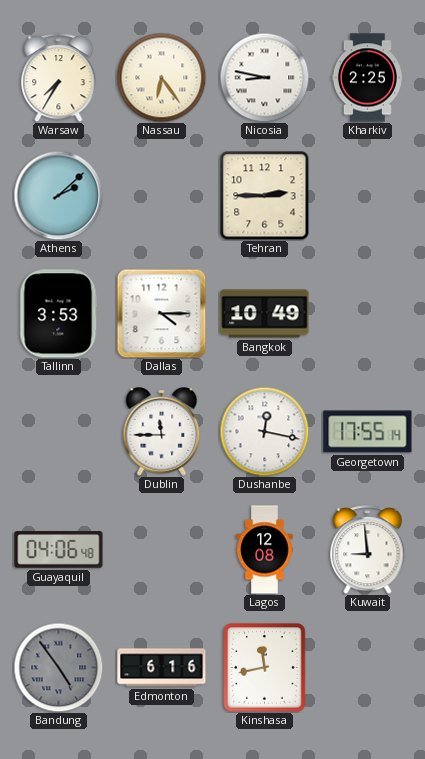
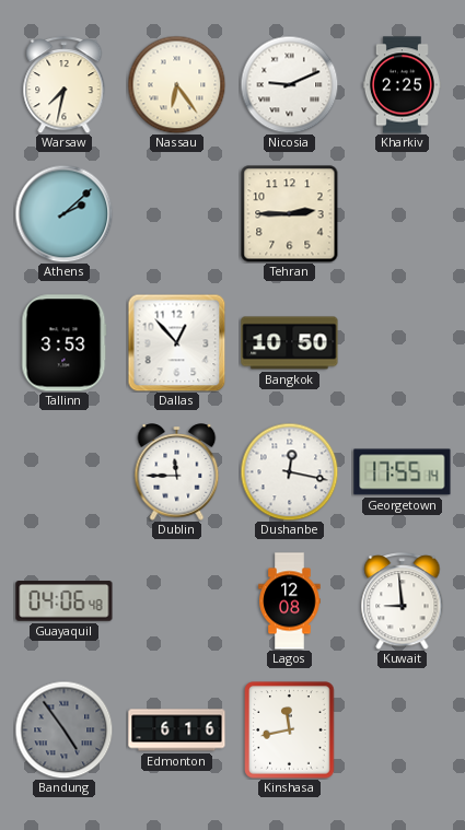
Warsaw: 7:35 -> 7:32 (65, 85)
Nicosia: 8:47 -> 9:11 (289, 84)
Dallas: 4:15 -> 12:53 (176, 342)
Bangkok: 10:49 -> 10:50 (290, 343)
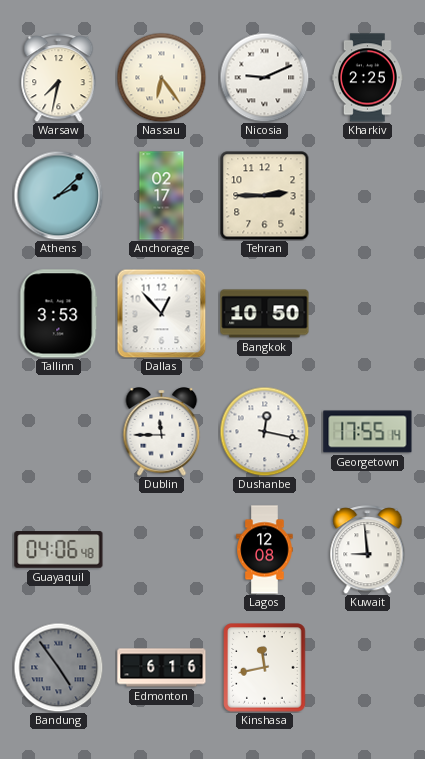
Anchorage: none -> 02:17 (162, 196)
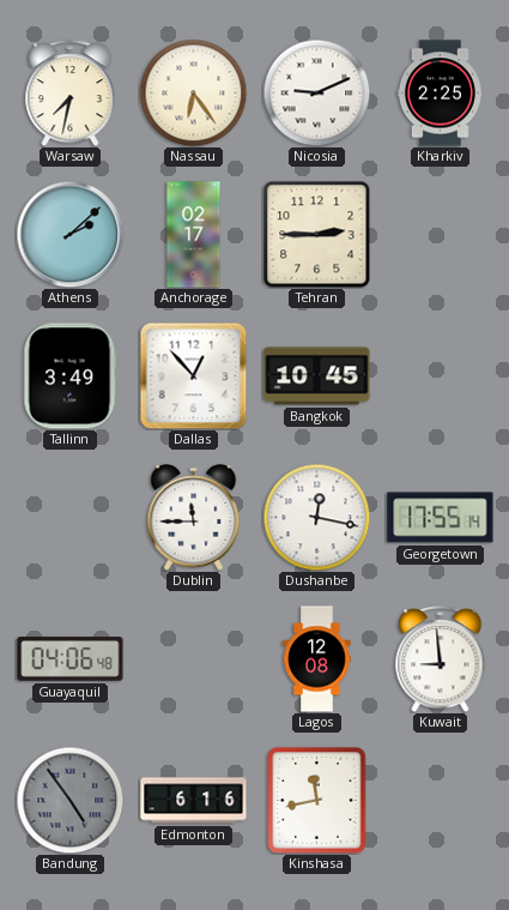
Tallinn: 3:53 -> 3:49 (71, 376)
Bangkok: 10:50 -> 10:45 (317, 376)
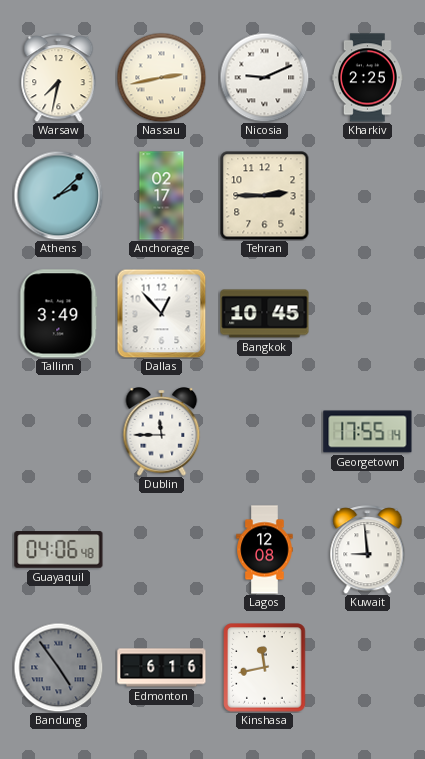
Nassau: 6:24 -> 2:43 (161, 77)
Dushanbe: 12:17 -> none (316, 517)
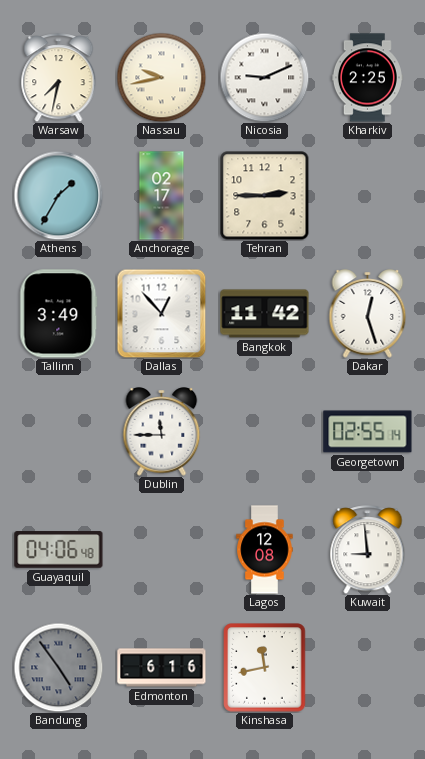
Nassau: 2:43 -> 9:43 (161, 77)
Athens: 2:08 -> 1:35 (58, 195)
Bangkok: 10:45 -> 11:42 (265, 314)
Dakar: none -> 12:27 (368, 314)
Georgetown: 17:55 -> 02:55 (368, 432)
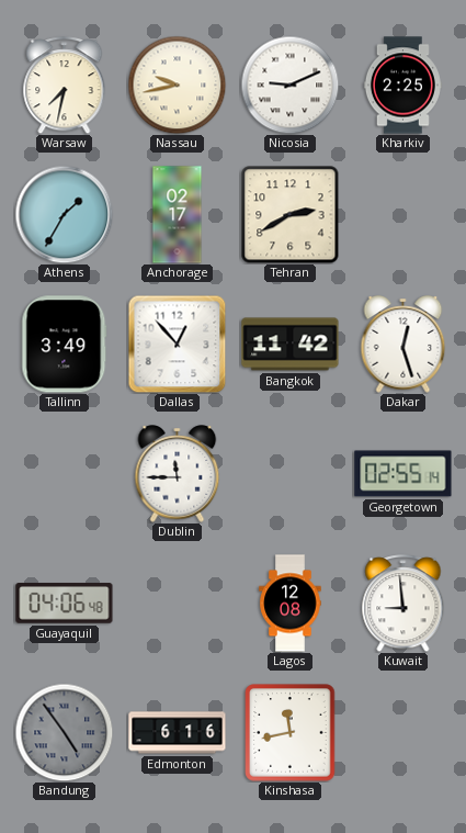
Tehran: 2:45 -> 2:40 (289, 214)
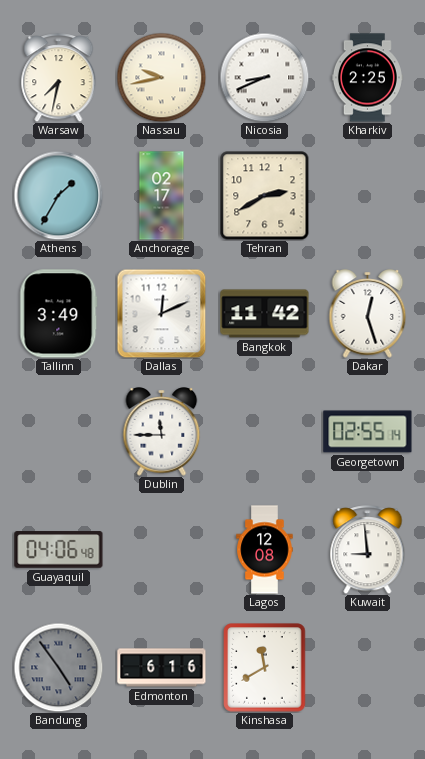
Nicosia: 9:11 -> 8:41 (264, 77)
Dallas: 12:53 -> 12:11 (161, 313)
Kinshasa: 11:43 -> 11:40 (265, 668)
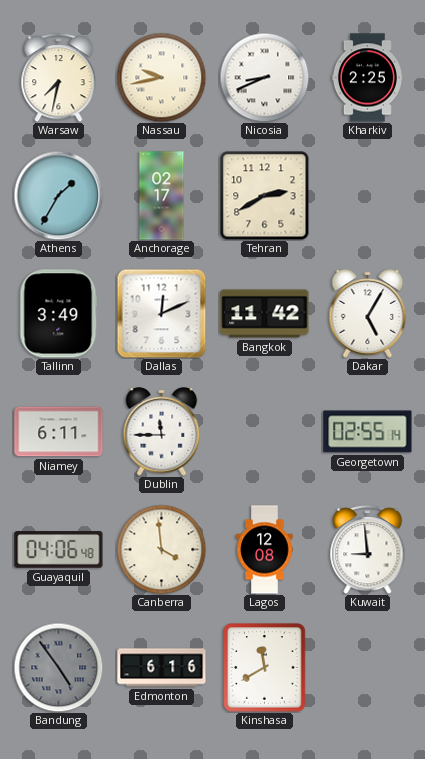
Dakar: 12:27 -> 5:05 (368, 314)
Niamey: none -> 6:11 (59, 432)
Canberra: none -> 3:59 (161, 549)
